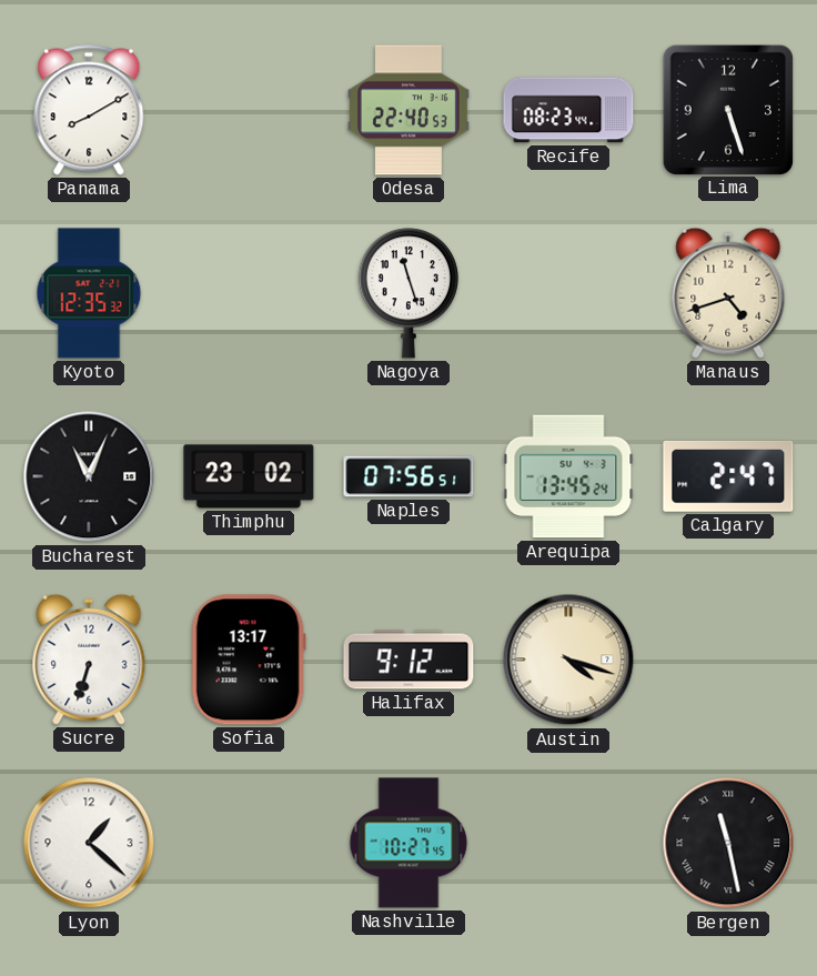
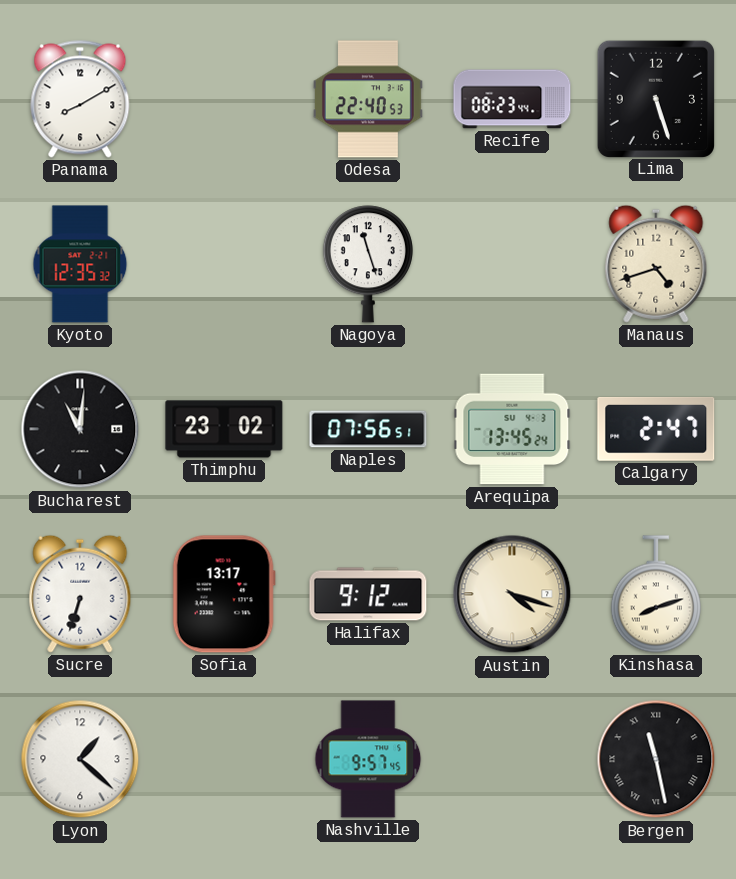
Bucharest: 11:04 -> 11:01 (80, 429)
Kinshasa: none -> 8:12 (656, 594)
Nashville: 10:27 -> 9:57 (368, 759)
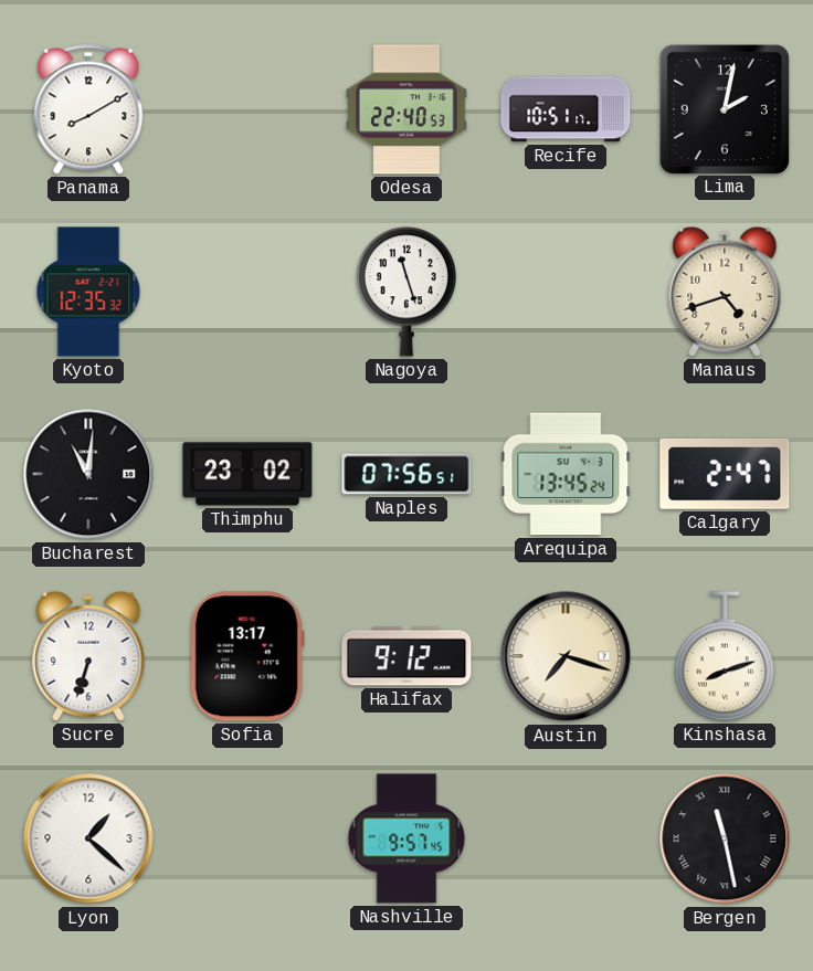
Recife: 08:23 -> 10:51 (566, 109)
Lima: 5:27 -> 2:02 (724, 108)
Austin: 4:18 -> 7:18 (566, 656)
